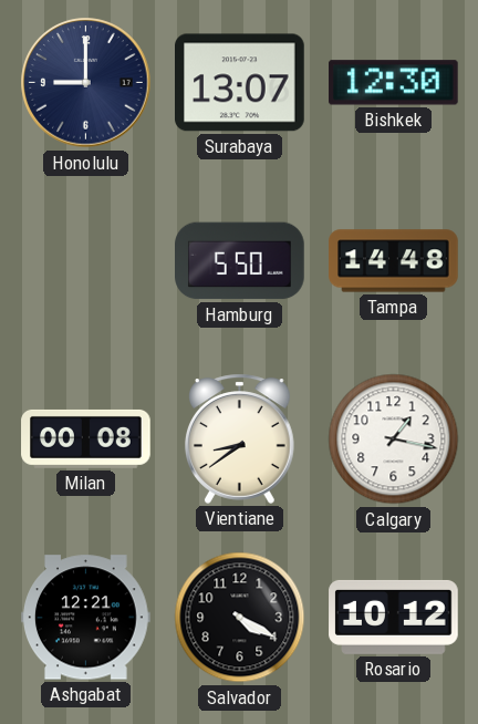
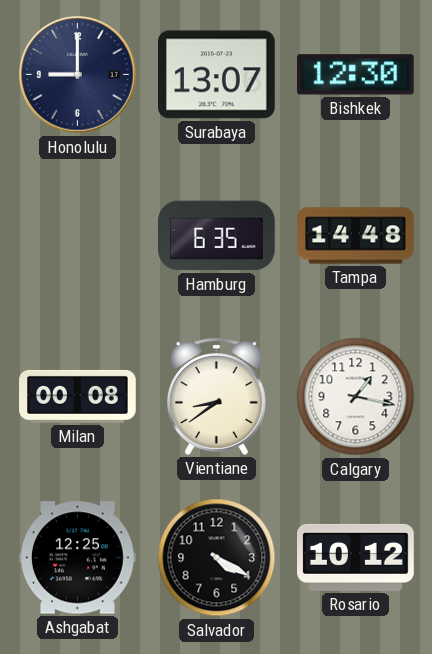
Hamburg: 5:50 -> 6:35 (217, 236)
Ashgabat: 12:21 -> 12:25 (78, 558)
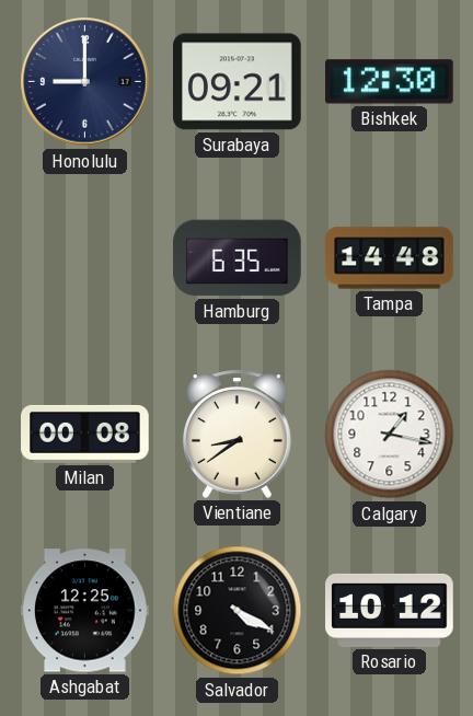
Surabaya: 13:07 -> 09:21 (238, 82)
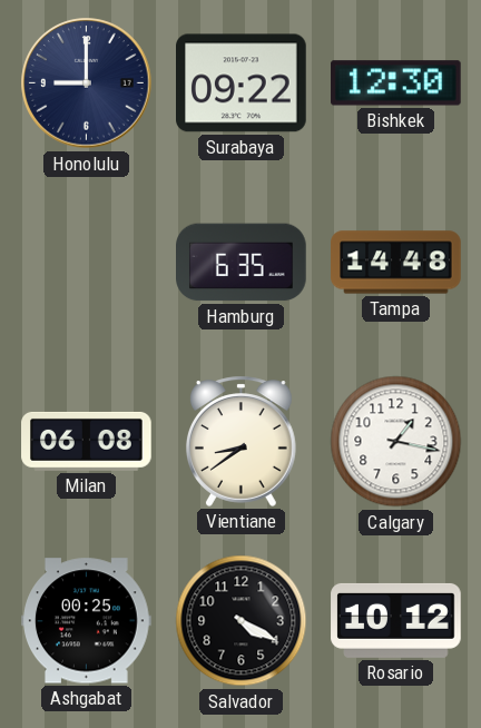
Surabaya: 09:21 -> 09:22 (242, 83)
Milan: 00:08 -> 06:08 (87, 441)
Ashgabat: 12:25 -> 00:25 (87, 621)
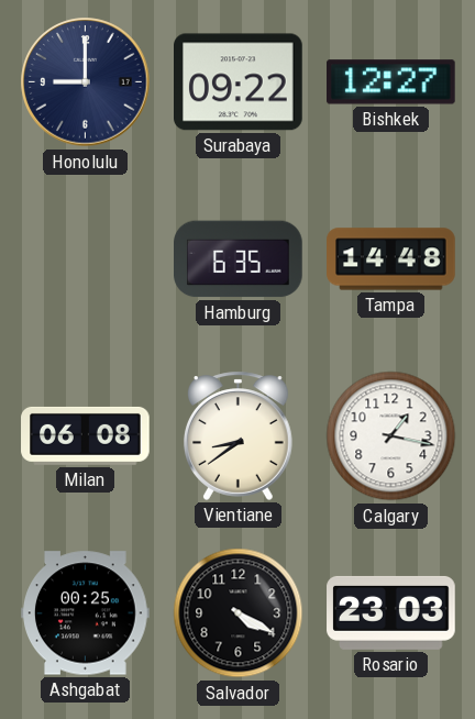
Bishkek: 12:30 -> 12:27 (391, 82)
Rosario: 10:12 -> 23:03 (391, 612)
